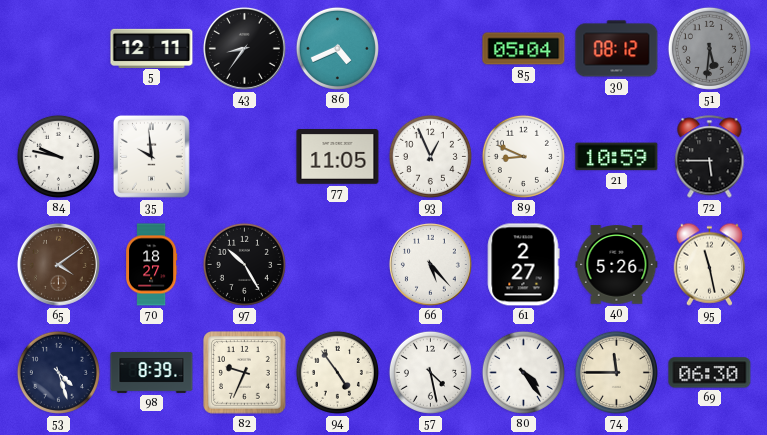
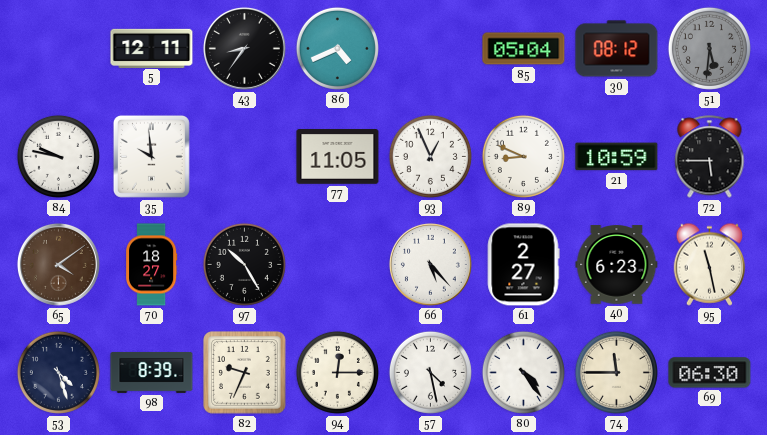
40: 5:26 -> 6:23 (617, 265)
94: 4:54 -> 12:15 (337, 372)
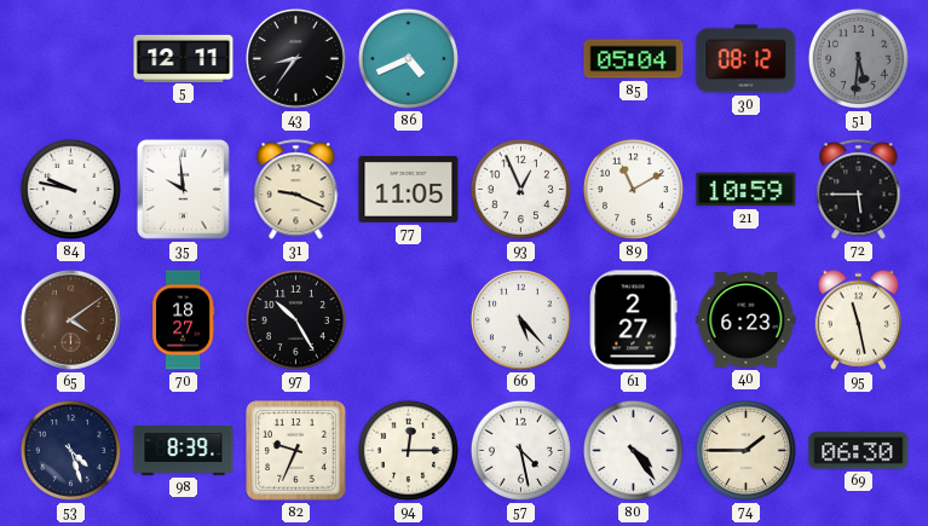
31: none -> 9:19 (296, 190)
89: 8:49 -> 11:10 (633, 189)
74: 11:45 -> 1:45 (745, 450)
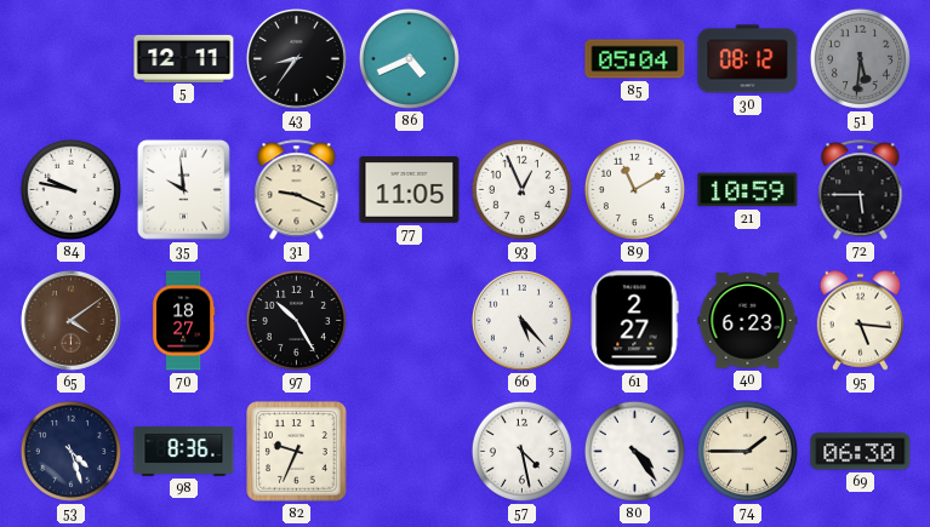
95: 11:28 -> 5:16 (860, 320)
98: 8:39 -> 8:36 (184, 451)
94: 12:15 -> none (408, 450)
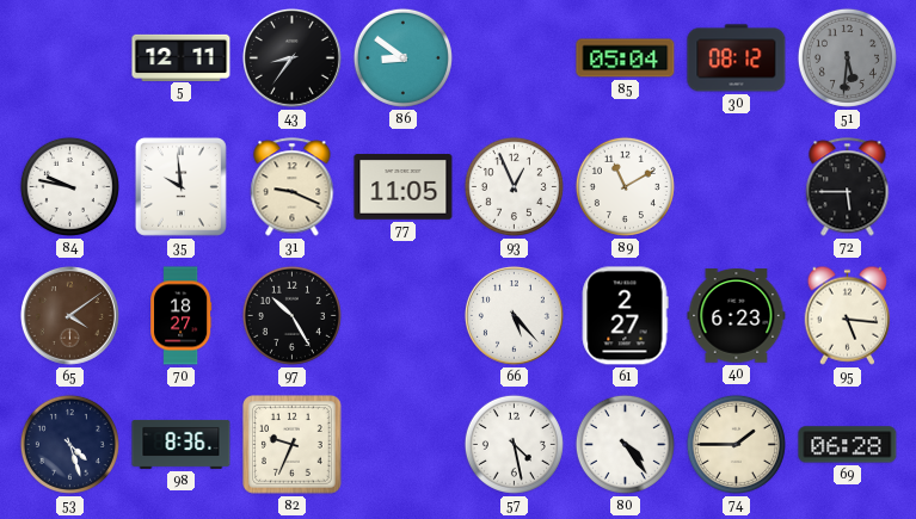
86: 4:41 -> 8:51 (402, 57)
21: 10:59 -> none (748, 190)
69: 06:30 -> 06:28 (848, 445)
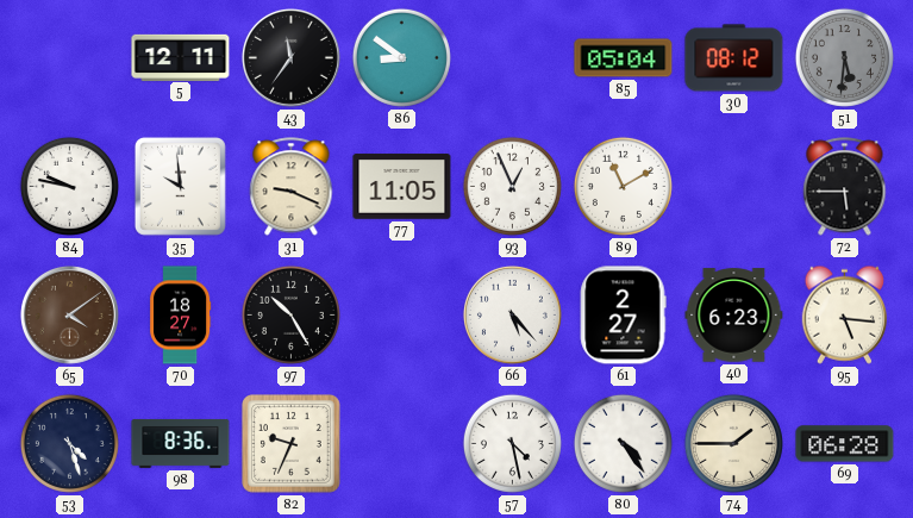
43: 8:36 -> 11:36 (290, 57)
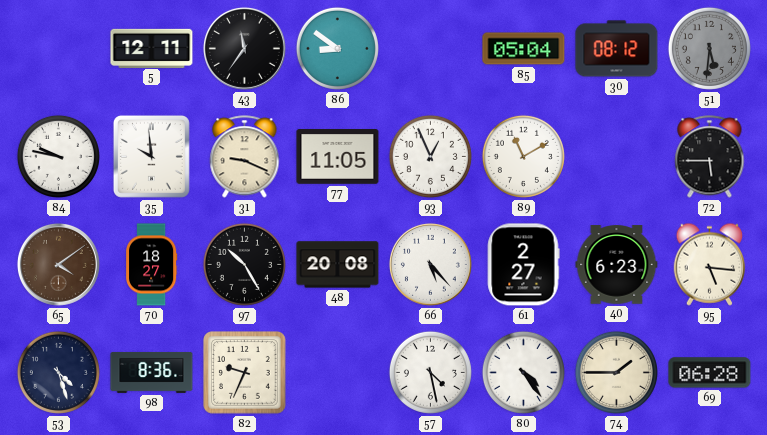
48: none -> 20:08 (338, 265)
